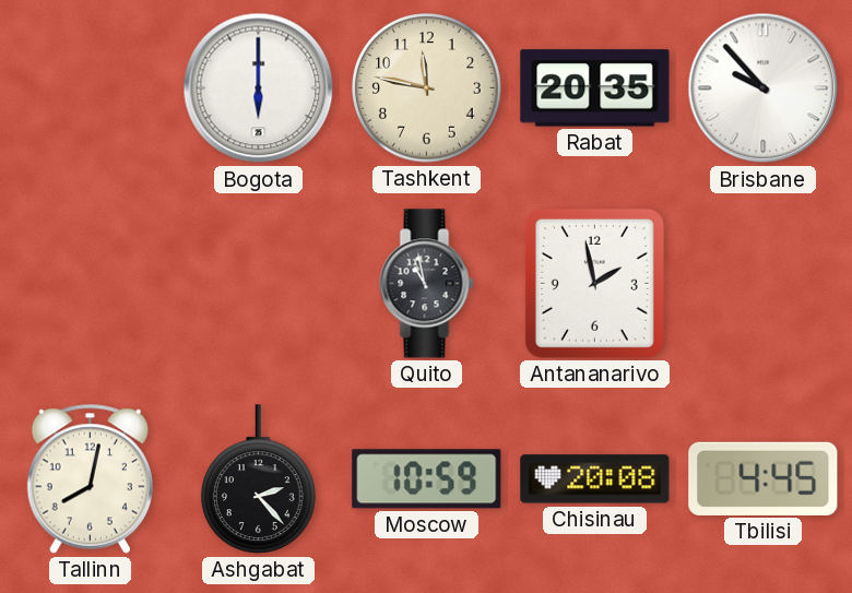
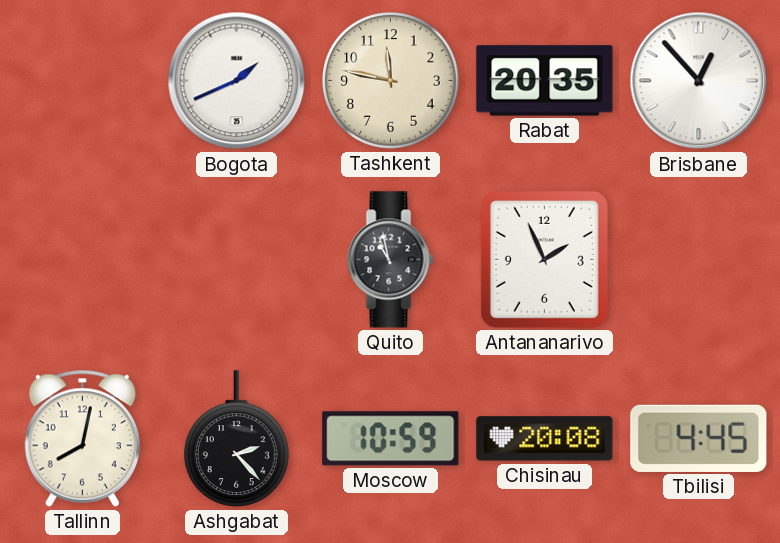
Bogota: 6:00 -> 1:41 (237, 81)
Brisbane: 9:53 -> 12:53 (699, 81)
Antananarivo: 1:58 -> 1:56 (544, 259)
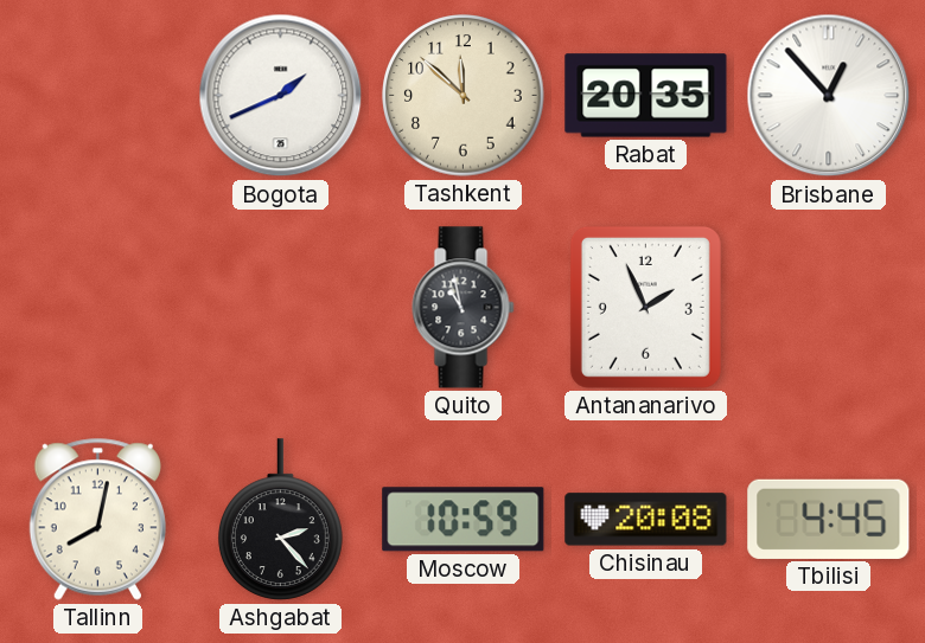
Tashkent: 11:47 -> 11:52 (464, 96)
